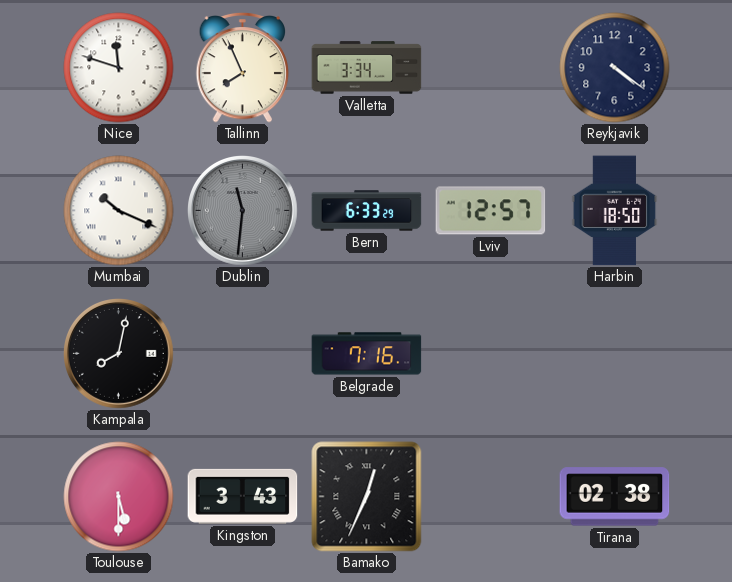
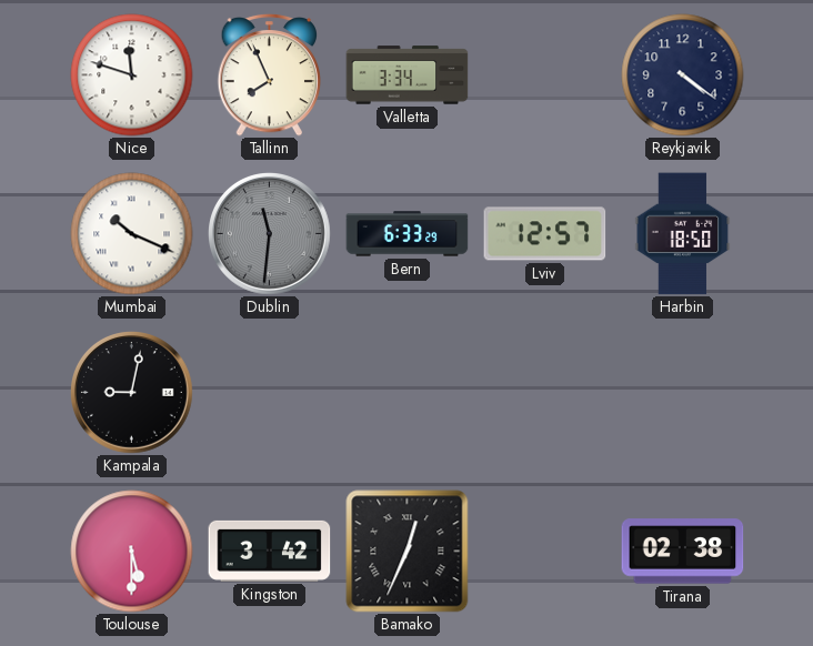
Kampala: 8:02 -> 9:02 (132, 393)
Belgrade: 7:16 -> none (367, 354)
Kingston: 3:43 -> 3:42 (270, 551)
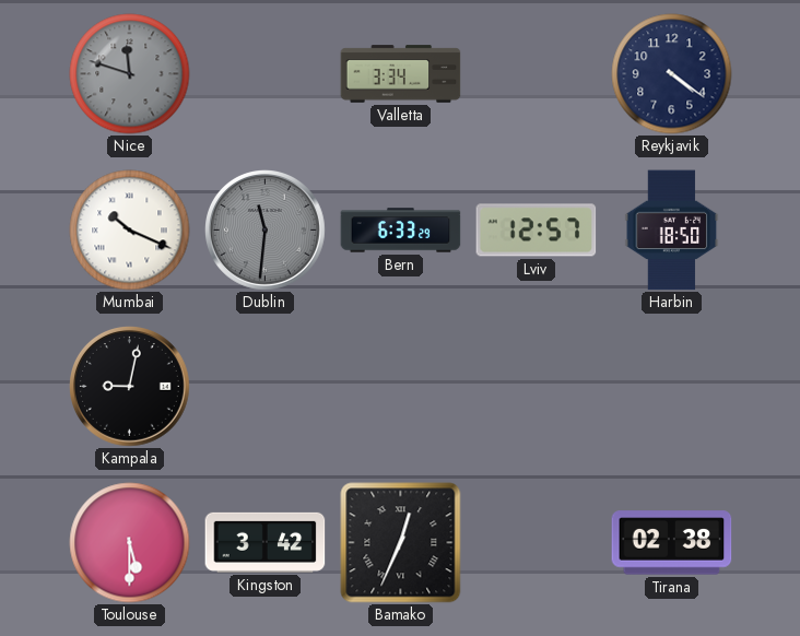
Nice dial: white -> grey (130, 74)
Tallinn: 7:56 -> none (270, 74)
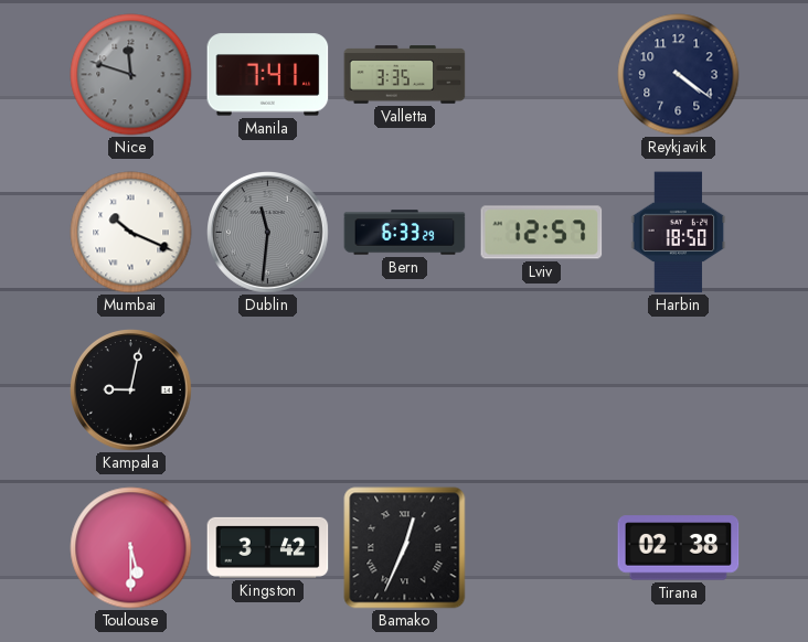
Manila: none -> 7:41 (268, 75)
Valletta: 3:34 -> 3:35 (405, 75)
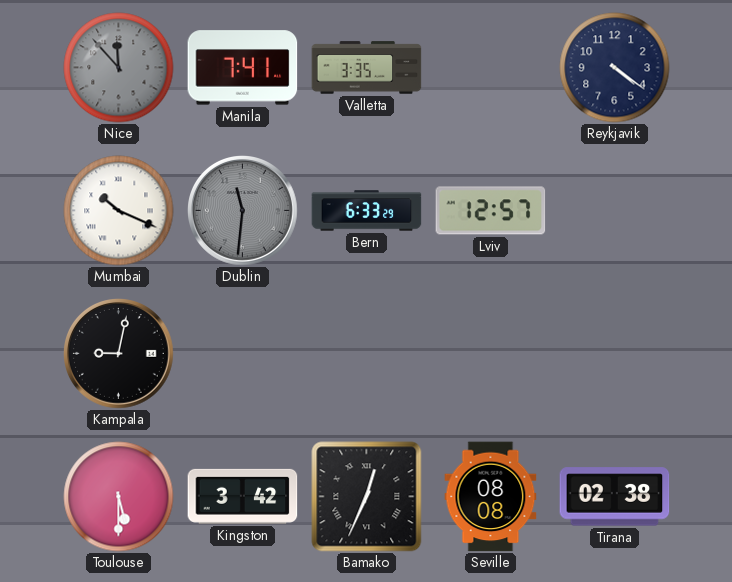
Nice: 11:48 -> 11:53 (119, 68)
Harbin: 18:50 -> none (679, 233)
Seville: none -> 08:08 (491, 497)
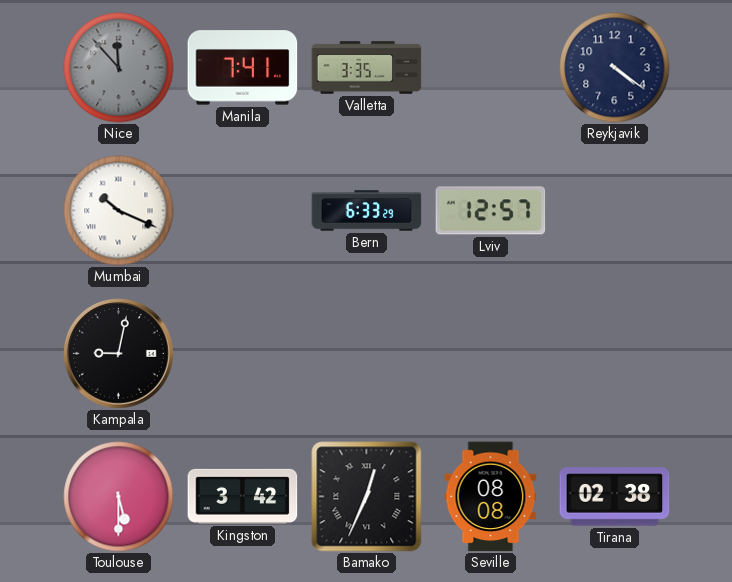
Dublin: 11:31 -> none (243, 211)
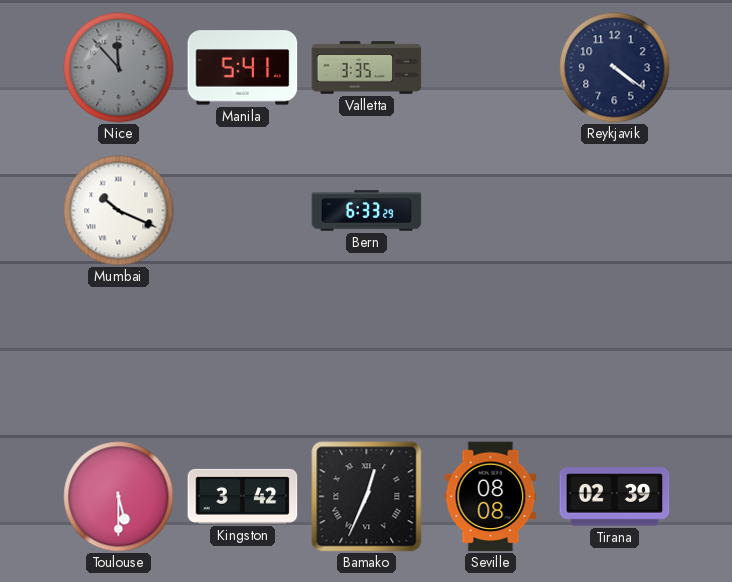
Manila: 7:41 -> 5:41 (243, 68)
Lviv: 12:57 -> none (491, 211)
Kampala: 9:02 -> none (119, 354)
Tirana: 02:38 -> 02:39 (615, 497)
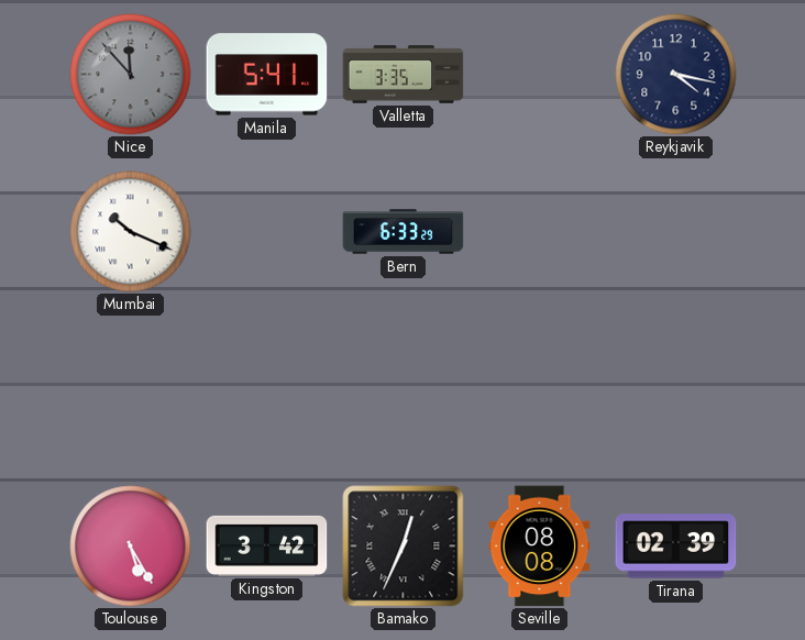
Reykjavik: 4:21 -> 4:17 (676, 75)
Toulouse: 5:30 -> 5:25 (131, 547)
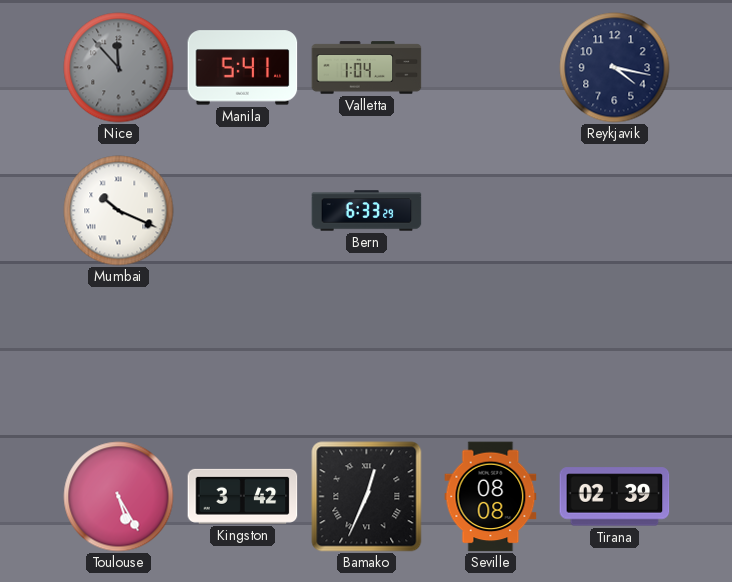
Valletta: 3:35 -> 1:04 (367, 68)
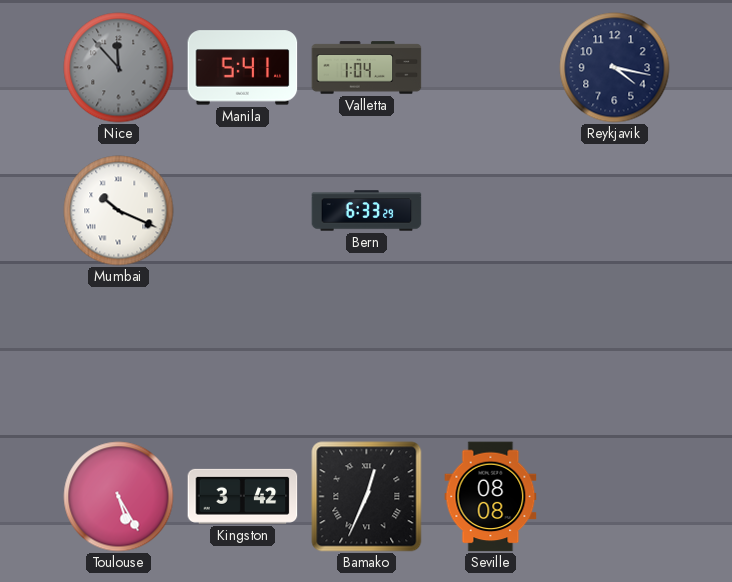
Tirana: 02:39 -> none (615, 497)
